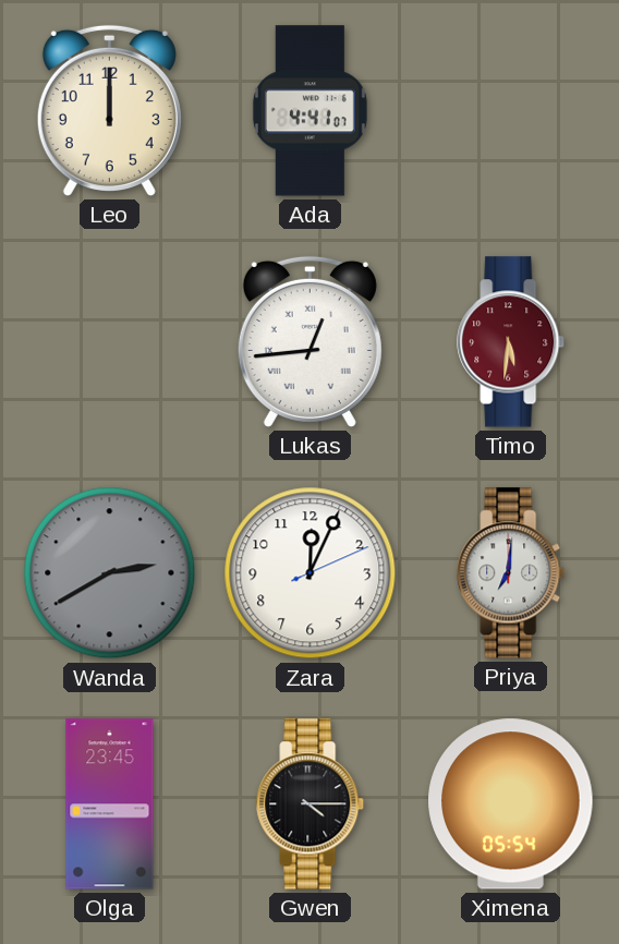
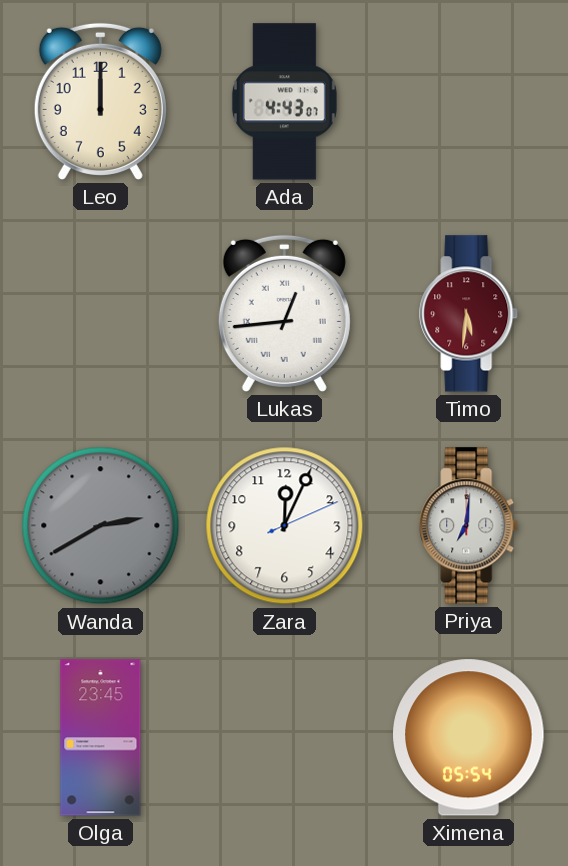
Ada: 4:41 -> 4:43 (284, 102)
Gwen: 4:15 -> none (311, 804)
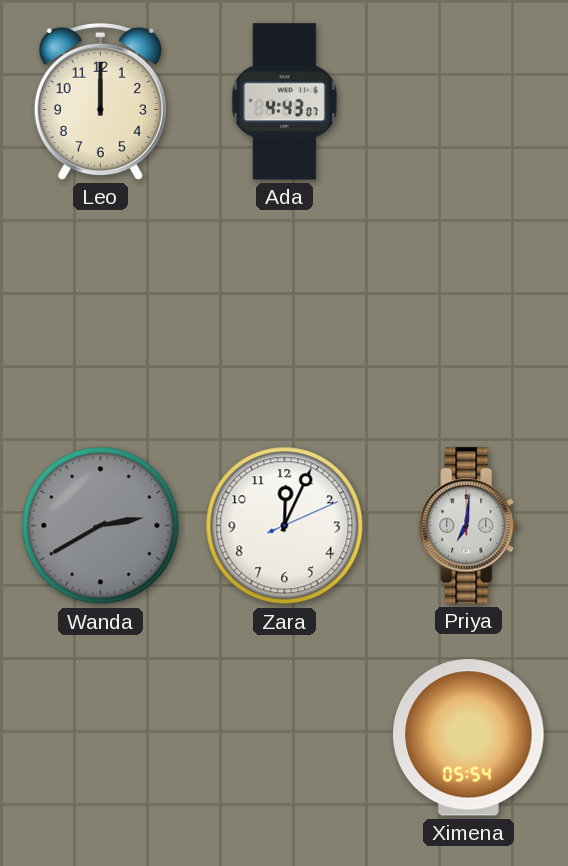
Lukas: 12:44 -> none (284, 313)
Timo: 5:31 -> none (469, 314)
Olga: 23:45 -> none (101, 738)
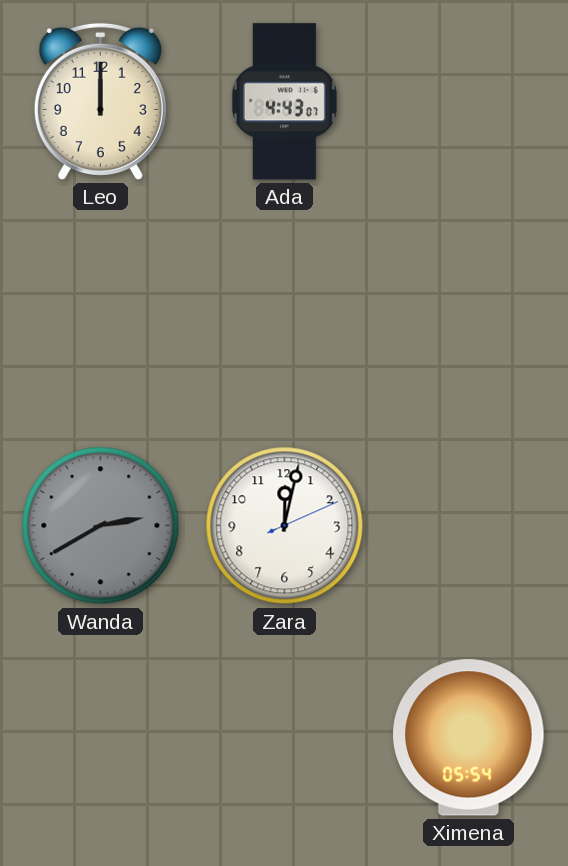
Zara: 12:04 -> 12:02 (285, 526)
Priya: 7:01 -> none (469, 526)
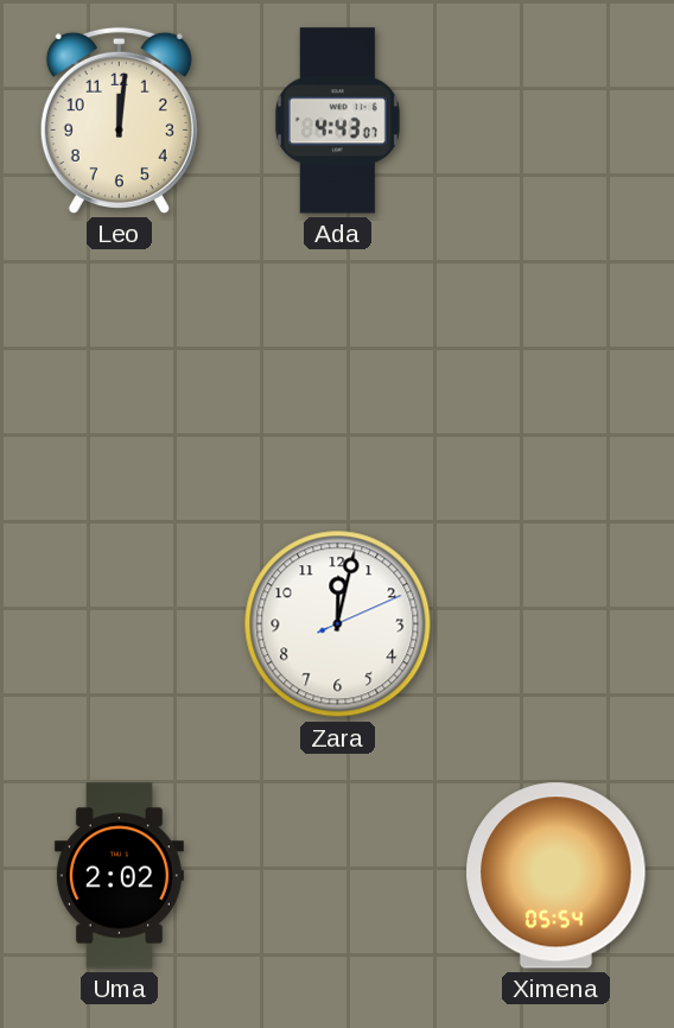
Leo: 12:00 -> 12:01 (119, 120)
Wanda: 2:40 -> none (101, 526)
Uma: none -> 2:02 (119, 876)
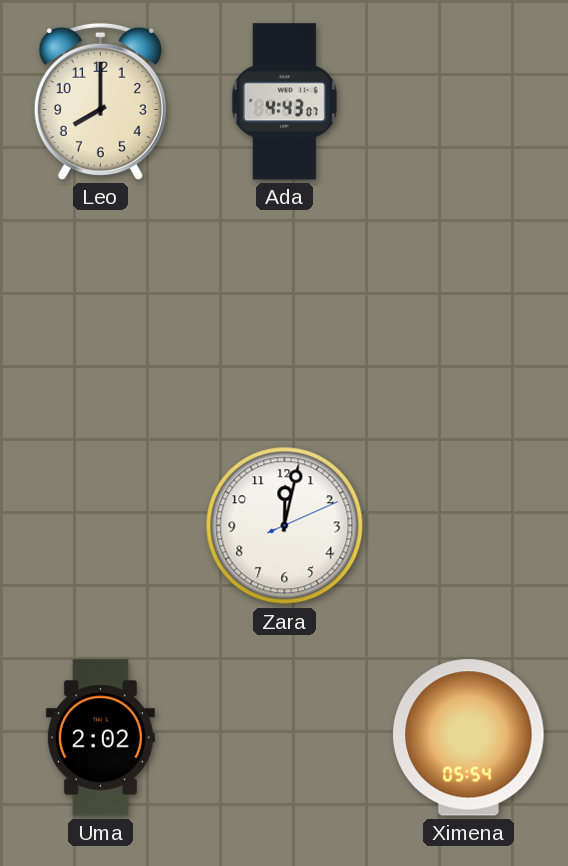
Leo: 12:01 -> 8:00 (100, 101)
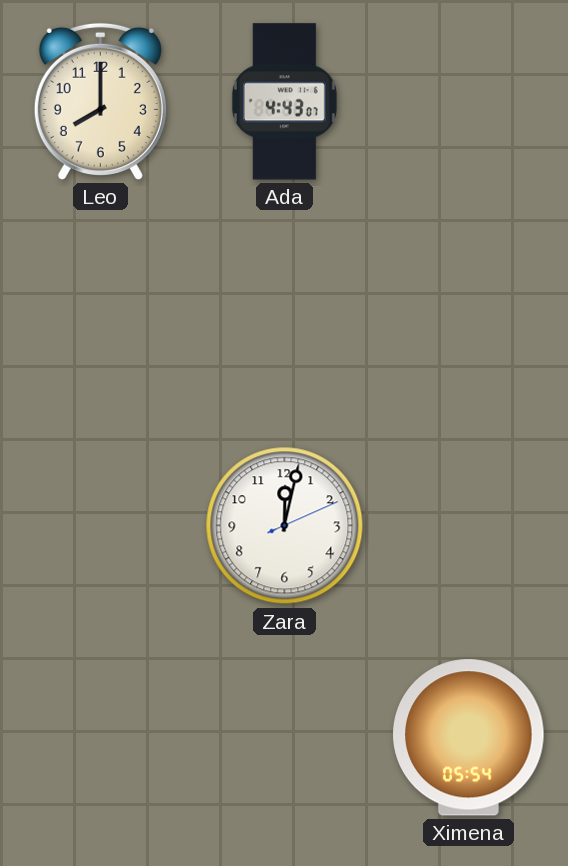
Uma: 2:02 -> none (100, 738)
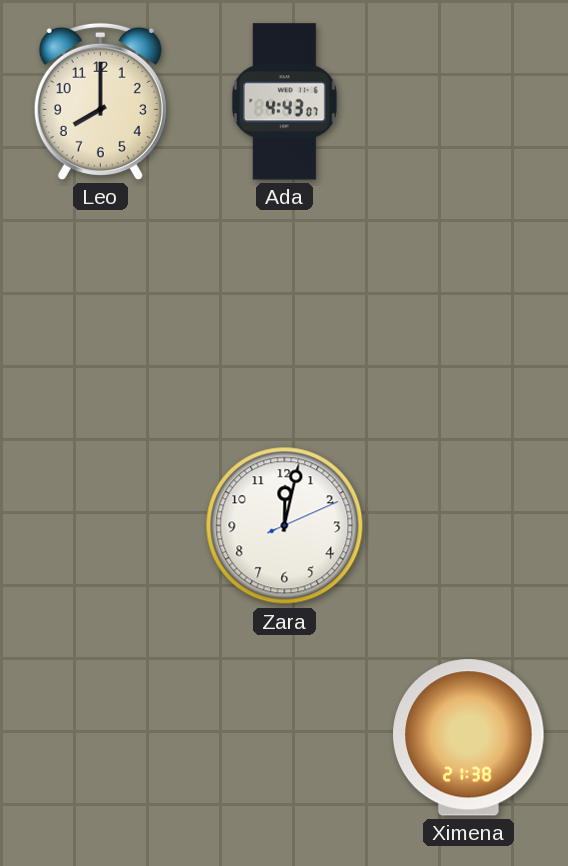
Ximena: 05:54 -> 21:38 (469, 738)
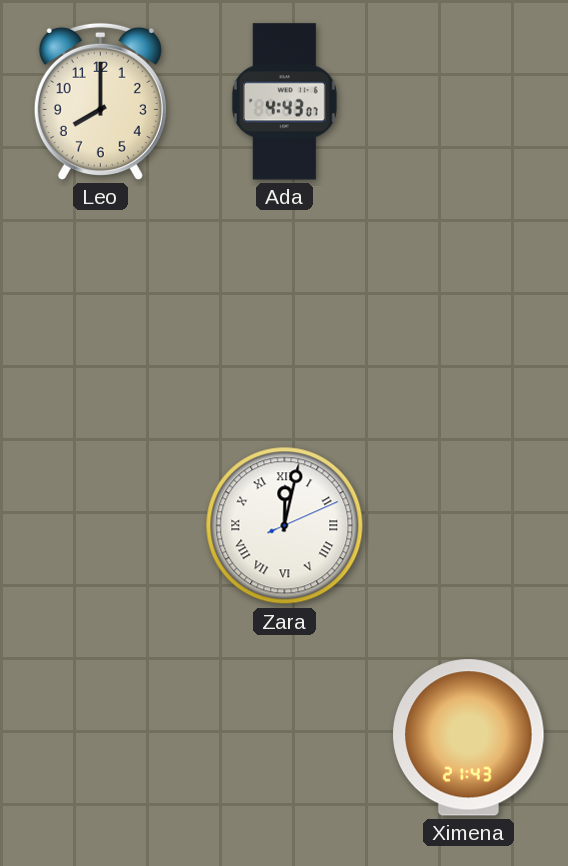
Zara numerals: Arabic -> Roman (285, 526)
Ximena: 21:38 -> 21:43 (469, 738)
